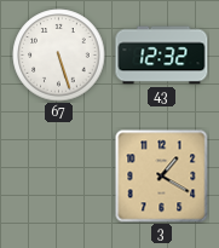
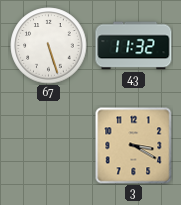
43: 12:32 -> 11:32 (134, 46)
3: 1:20 -> 3:20 (134, 146)
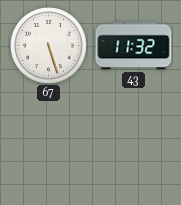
3: 3:20 -> none (134, 146)
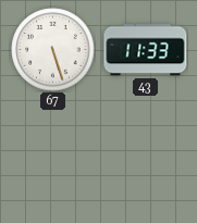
43: 11:32 -> 11:33 (146, 50)
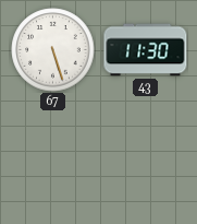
43: 11:33 -> 11:30 (146, 50)
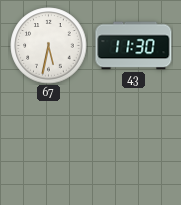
67: 5:27 -> 5:32 (49, 46)
